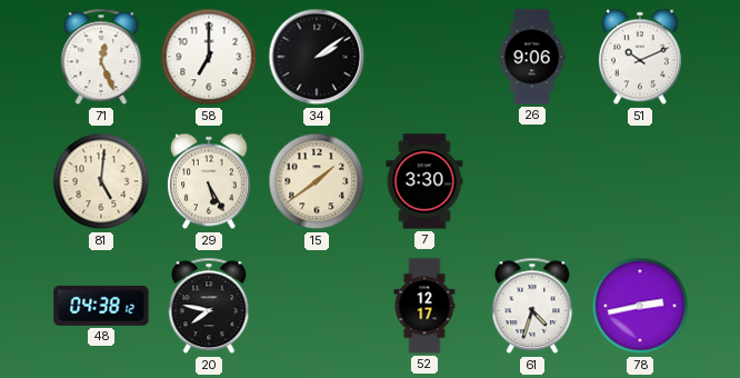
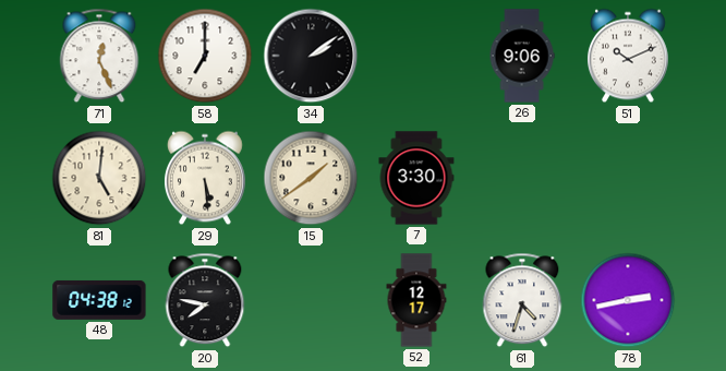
29: 5:25 -> 5:29 (205, 178)
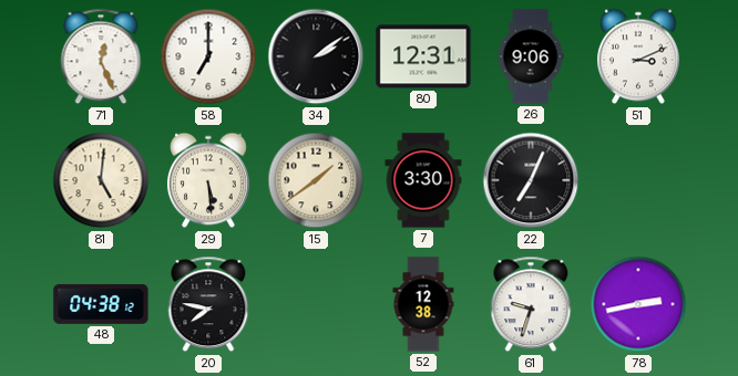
80: none -> 12:31 (423, 56)
51: 10:11 -> 3:11 (638, 56)
22: none -> 7:04 (531, 180)
52: 12:17 -> 12:38 (423, 304)
61: 4:33 -> 9:33 (531, 304)
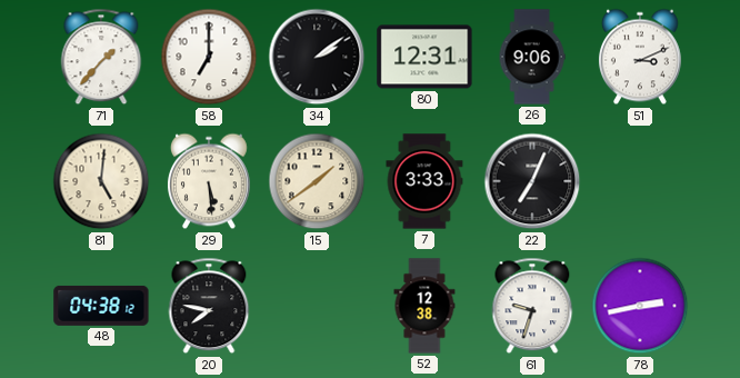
71: 12:26 -> 1:37 (101, 57)
7: 3:30 -> 3:33 (424, 181)
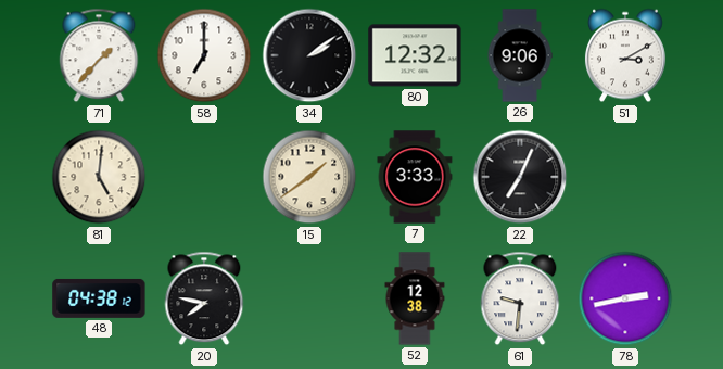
80: 12:31 -> 12:32 (415, 55)
51: 3:11 -> 3:10 (625, 55)
29: 5:29 -> none (209, 181)
61: 9:33 -> 9:31 (520, 298)
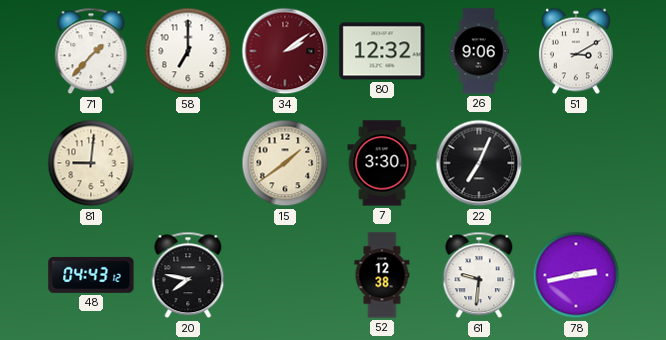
34 dial: black -> burgundy (285, 51)
81: 5:01 -> 9:01 (91, 163)
7: 3:33 -> 3:30 (382, 163)
48: 04:38 -> 04:43 (91, 275)
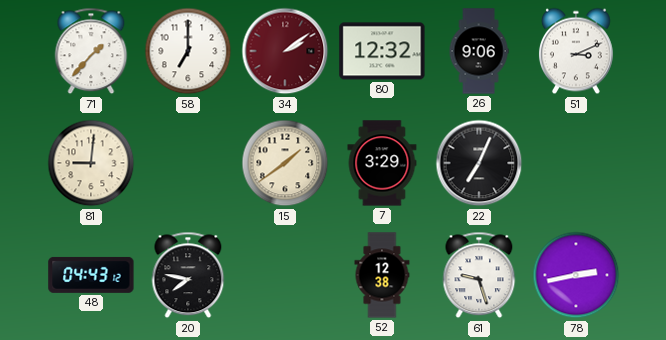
51: 3:10 -> 3:11 (576, 51)
7: 3:30 -> 3:29 (382, 163)
61: 9:31 -> 9:27 (479, 275)
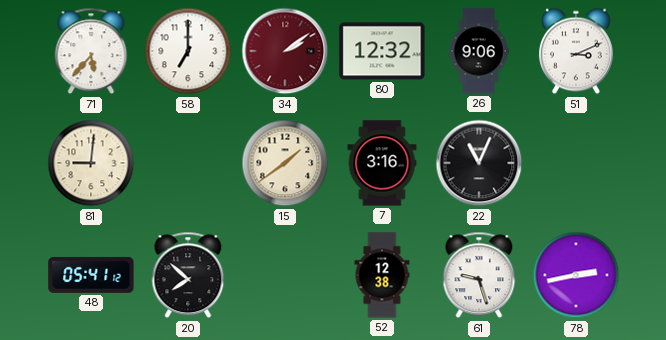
71: 1:37 -> 5:37 (91, 51)
7: 3:29 -> 3:16 (382, 163)
22: 7:04 -> 11:04 (479, 163)
48: 04:43 -> 05:41 (91, 275)
20: 7:47 -> 7:52 (188, 275)
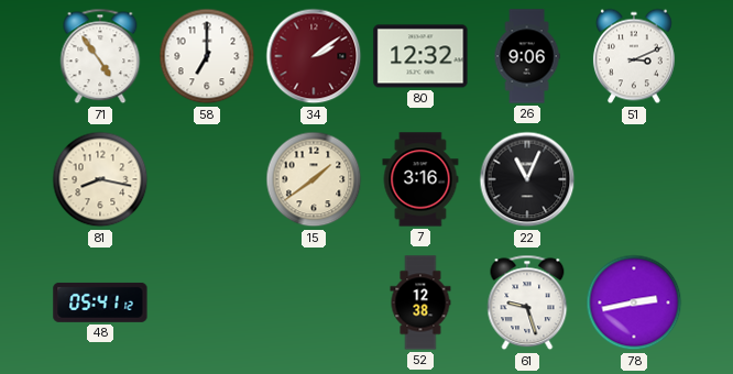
71: 5:37 -> 4:54 (100, 56)
81: 9:01 -> 8:17 (100, 179)
20: 7:52 -> none (188, 275)
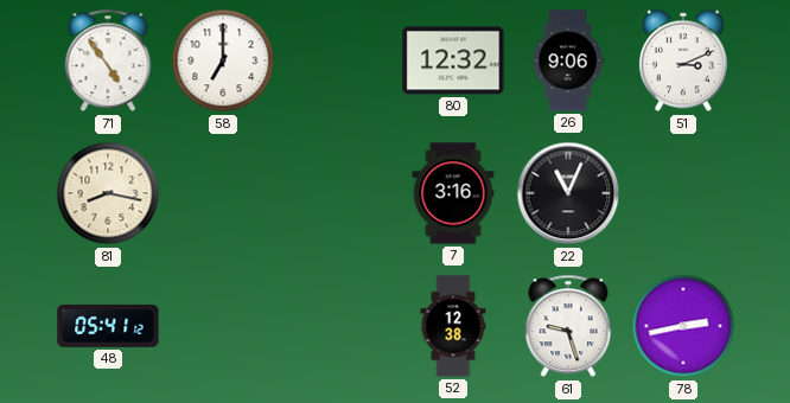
34: 2:09 -> none (314, 56)
15: 1:39 -> none (314, 179)
